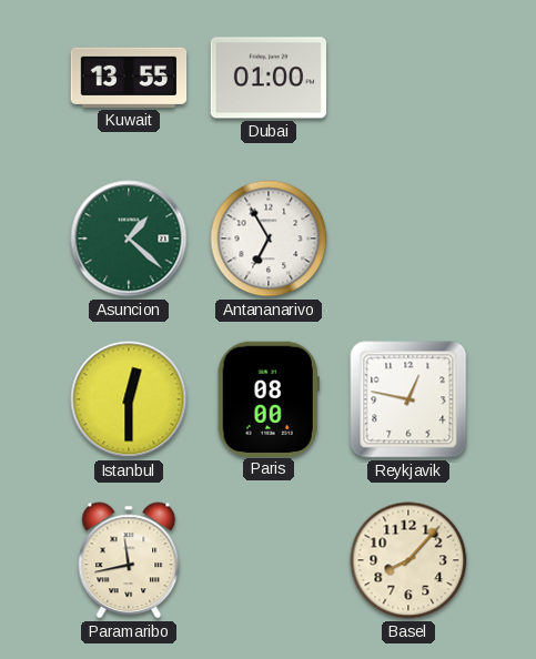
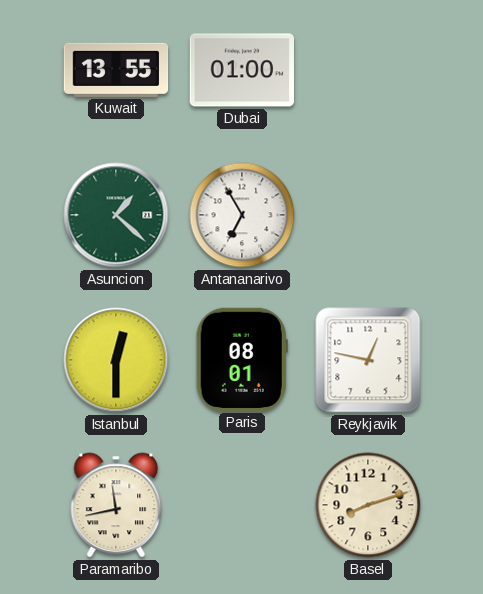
Paris: 08:00 -> 08:01 (242, 359)
Basel: 8:07 -> 8:12 (368, 505)
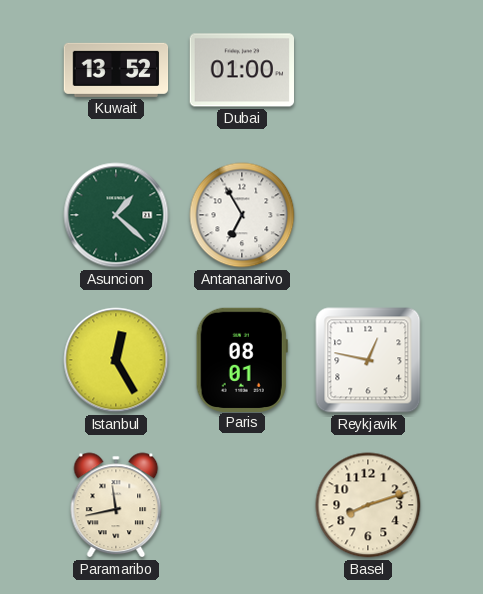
Kuwait: 13:55 -> 13:52 (116, 70)
Istanbul: 12:30 -> 12:25 (116, 360)
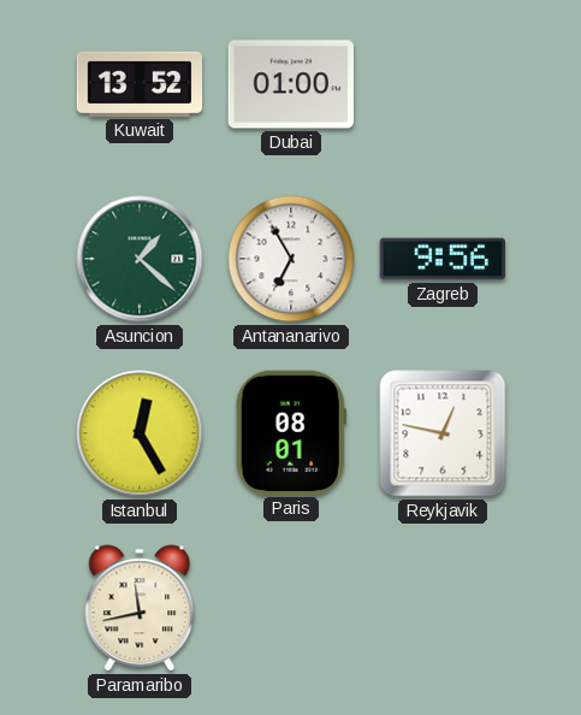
Zagreb: none -> 9:56 (441, 259)
Basel: 8:12 -> none (368, 505)
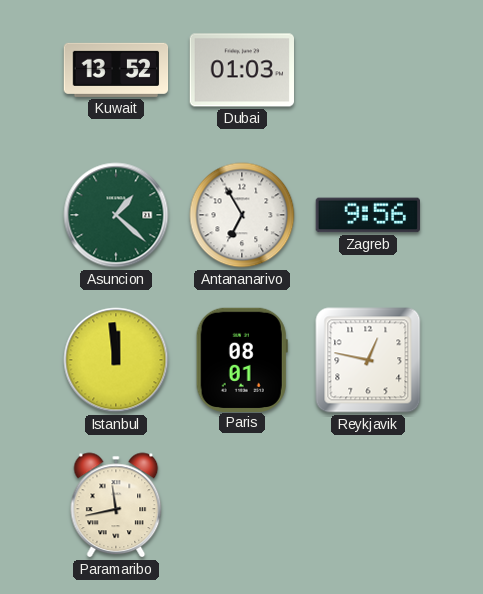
Dubai: 01:00 -> 01:03 (241, 70)
Istanbul: 12:25 -> 11:59 (116, 360)
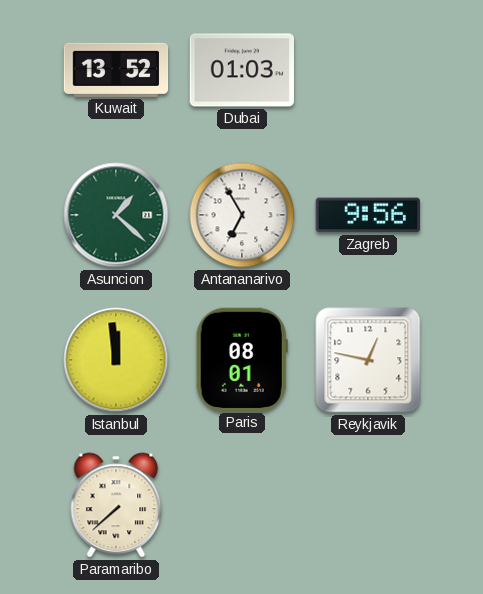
Paramaribo: 11:43 -> 7:38 (116, 505)
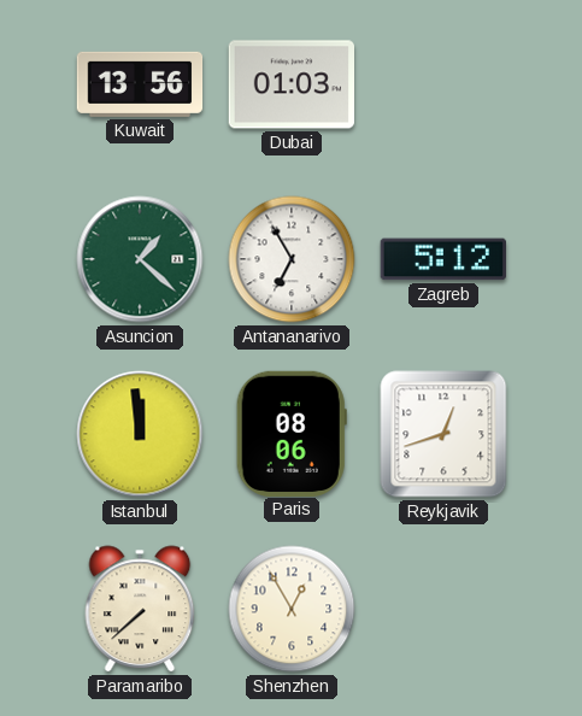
Kuwait: 13:52 -> 13:56 (140, 84)
Zagreb: 9:56 -> 5:12 (442, 259)
Paris: 08:01 -> 08:06 (292, 433)
Reykjavik: 12:47 -> 12:42 (443, 434)
Shenzhen: none -> 12:55 (292, 609)
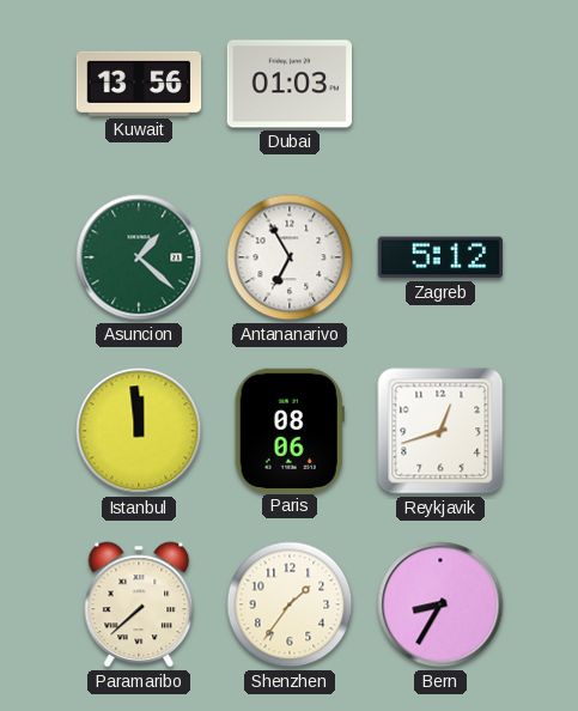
Shenzhen: 12:55 -> 1:36 (290, 604)
Bern: none -> 8:35 (440, 604)
